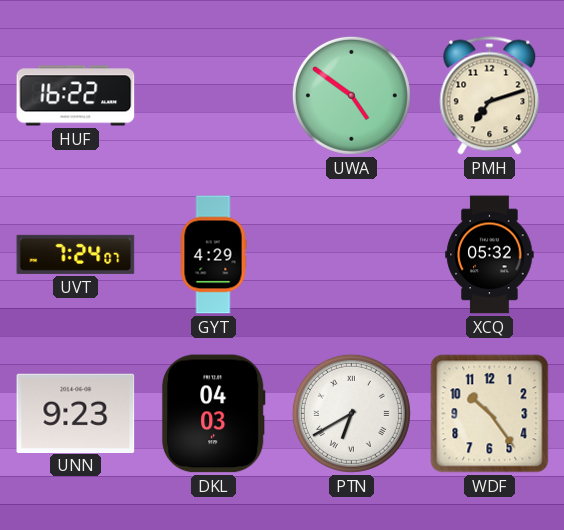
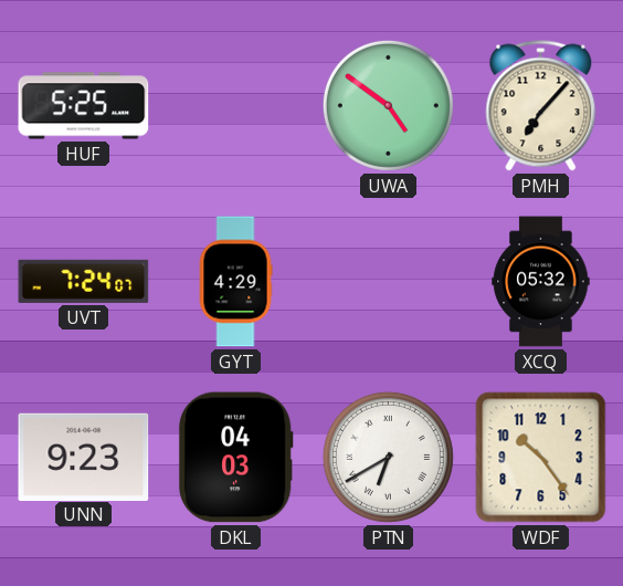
HUF: 16:22 -> 5:25 (84, 106)
PMH: 7:12 -> 7:07 (541, 106)
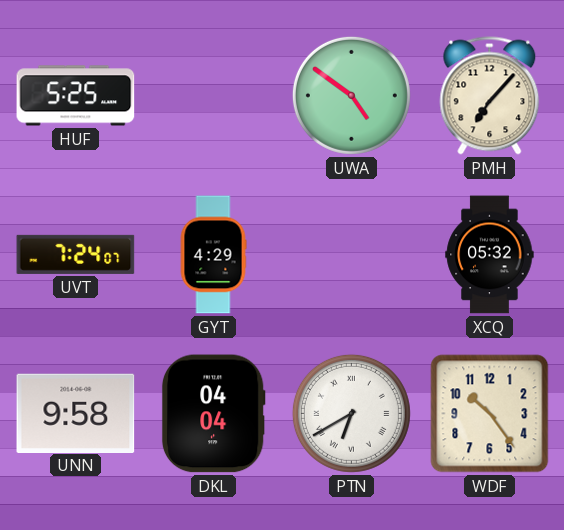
UNN: 9:23 -> 9:58 (76, 413)
DKL: 04:03 -> 04:04 (213, 414)
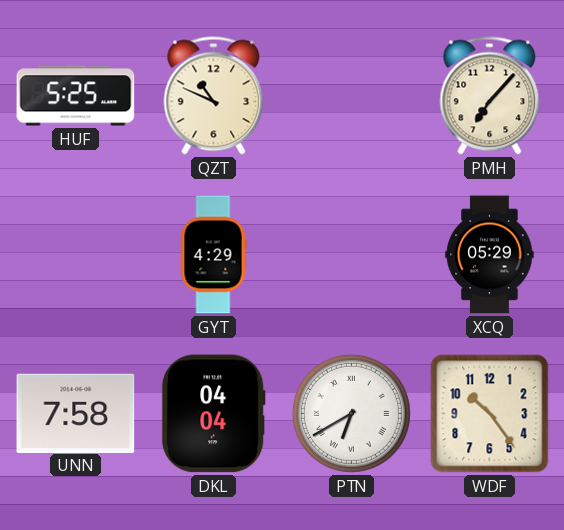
QZT: none -> 10:49 (214, 96)
UWA: 4:51 -> none (351, 95)
UVT: 7:24 -> none (76, 254)
XCQ: 05:32 -> 05:29 (490, 255)
UNN: 9:58 -> 7:58 (76, 413)
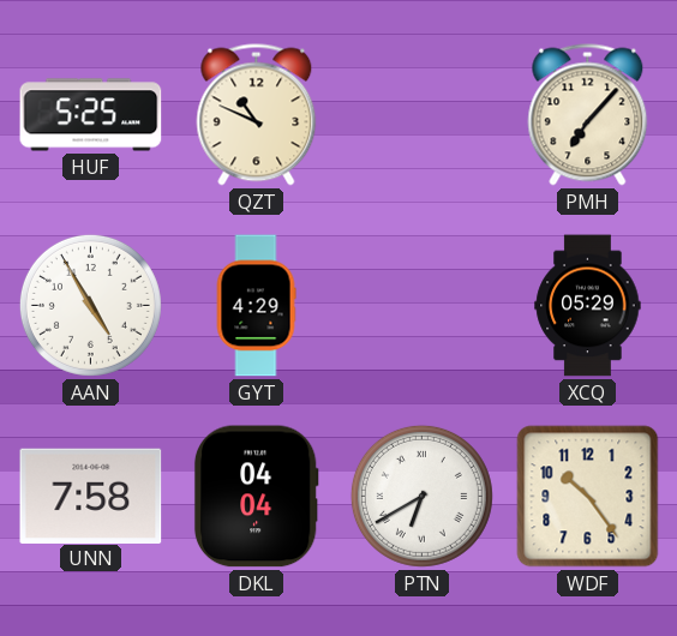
AAN: none -> 4:55 (90, 305)
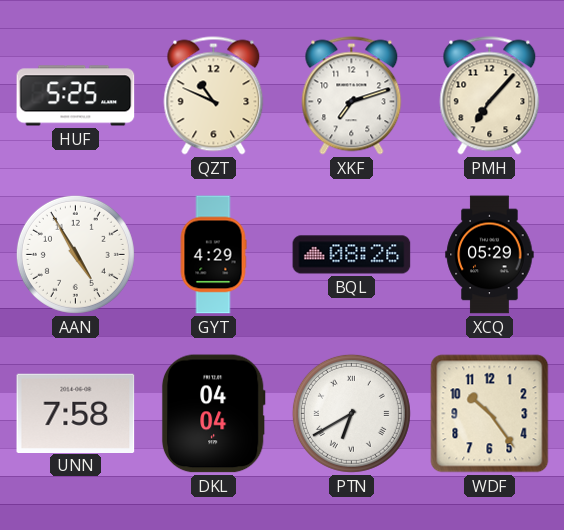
XKF: none -> 7:12 (352, 96)
BQL: none -> 08:26 (352, 255)
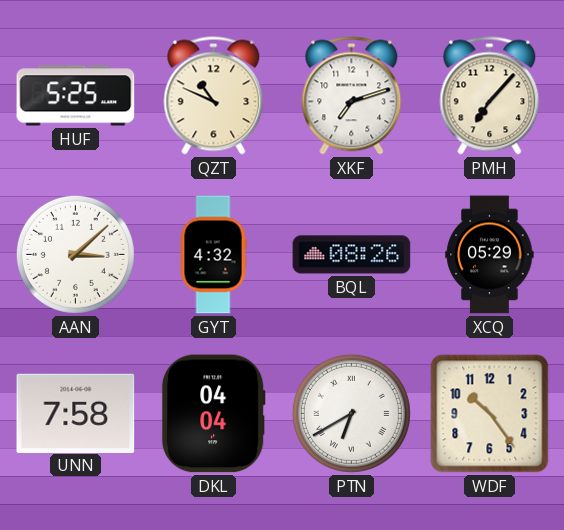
AAN: 4:55 -> 3:08 (75, 254)
GYT: 4:29 -> 4:32 (213, 255)
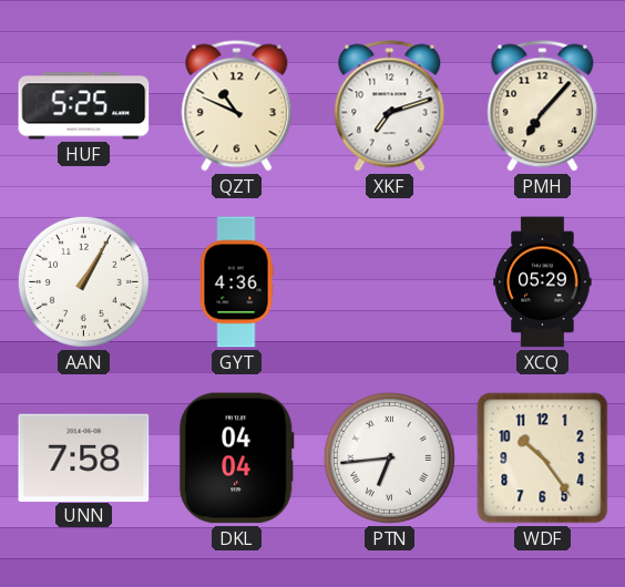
AAN: 3:08 -> 1:05 (83, 281)
GYT: 4:32 -> 4:36 (236, 282)
BQL: 08:26 -> none (352, 255)
PTN: 6:40 -> 6:44 (389, 457)
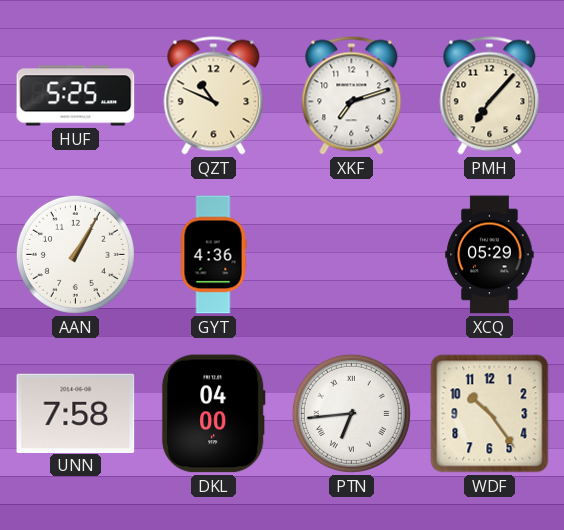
DKL: 04:04 -> 04:00 (213, 414)
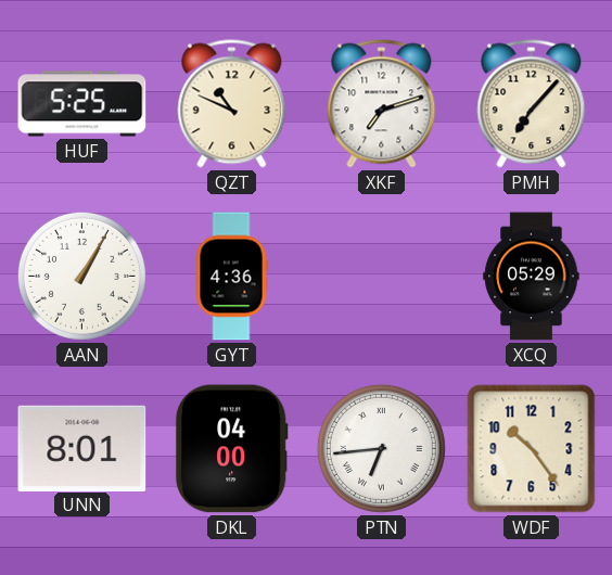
UNN: 7:58 -> 8:01 (82, 448)
